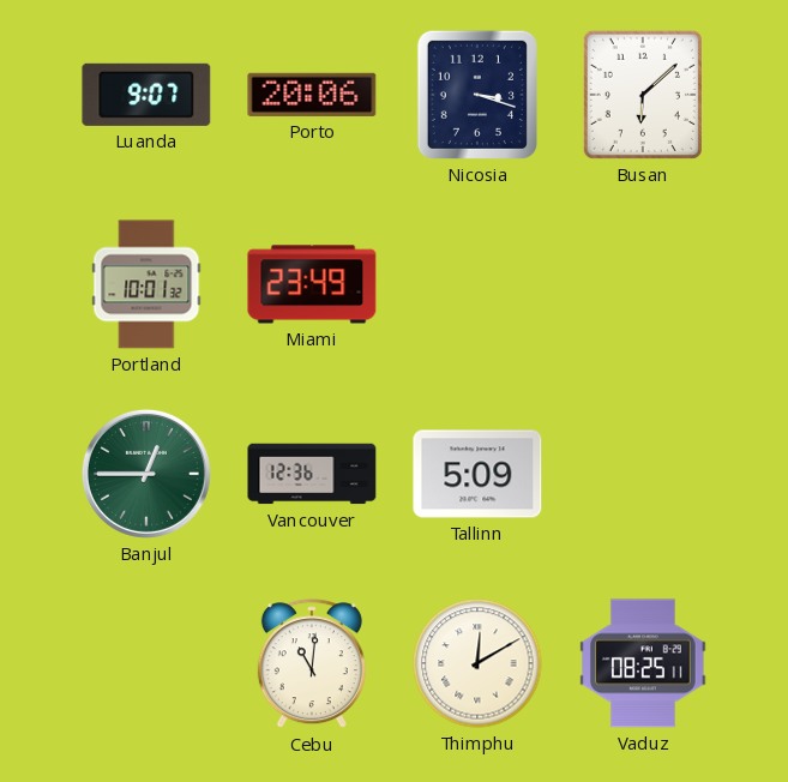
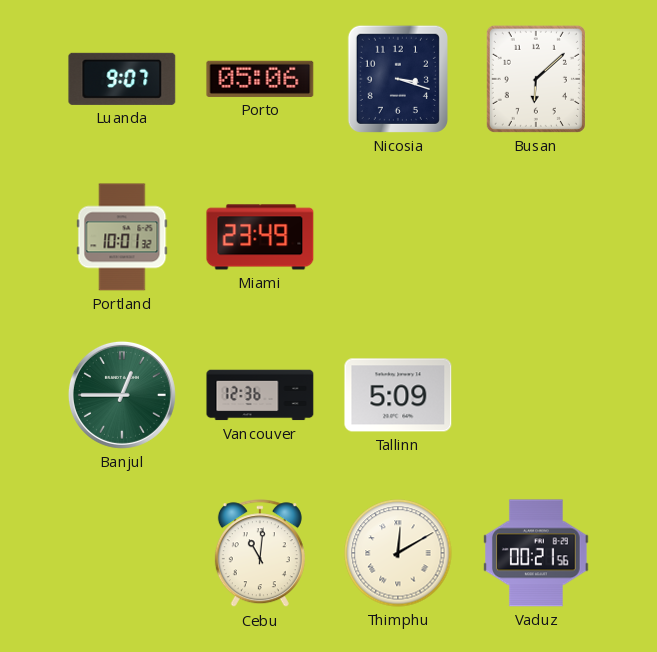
Porto: 20:06 -> 05:06 (260, 79)
Vaduz: 08:25 -> 00:21 (537, 553)
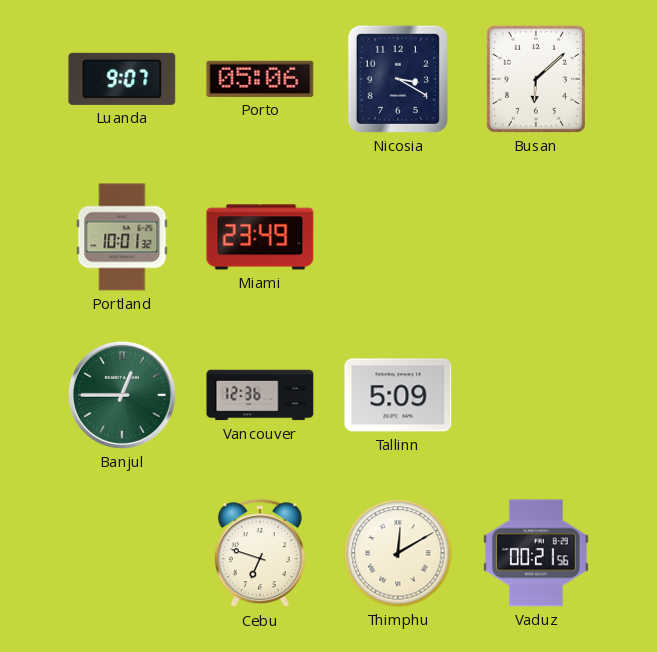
Nicosia: 3:18 -> 3:20 (398, 79)
Cebu: 11:01 -> 6:48 (260, 554)
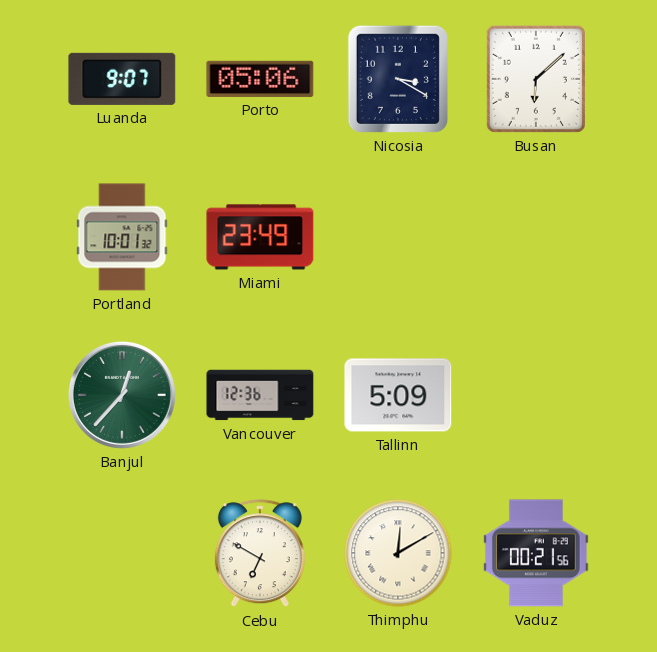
Banjul: 12:45 -> 12:37 (122, 395)
Cebu: 6:48 -> 6:50 (260, 554)
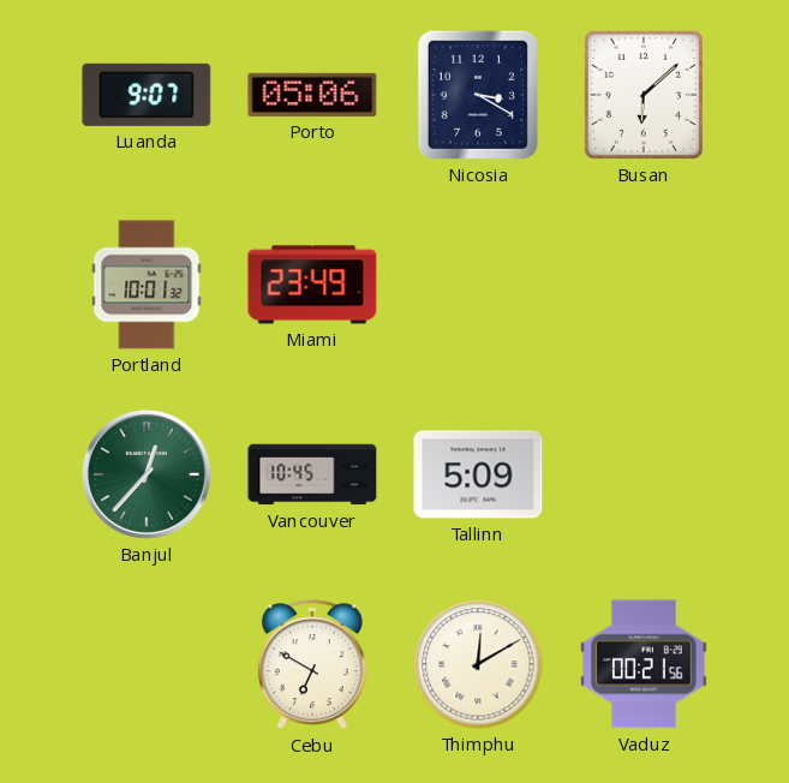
Vancouver: 12:36 -> 10:45 (312, 474)
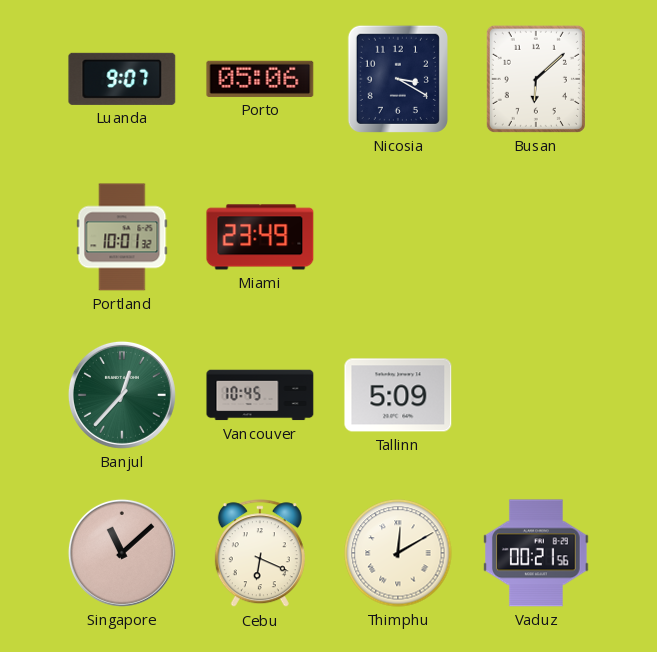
Singapore: none -> 11:08 (122, 553)
Cebu: 6:50 -> 6:19 (260, 554)
